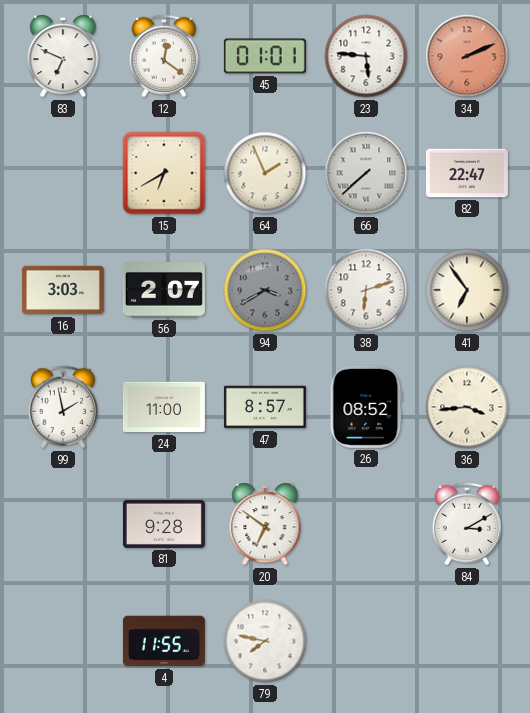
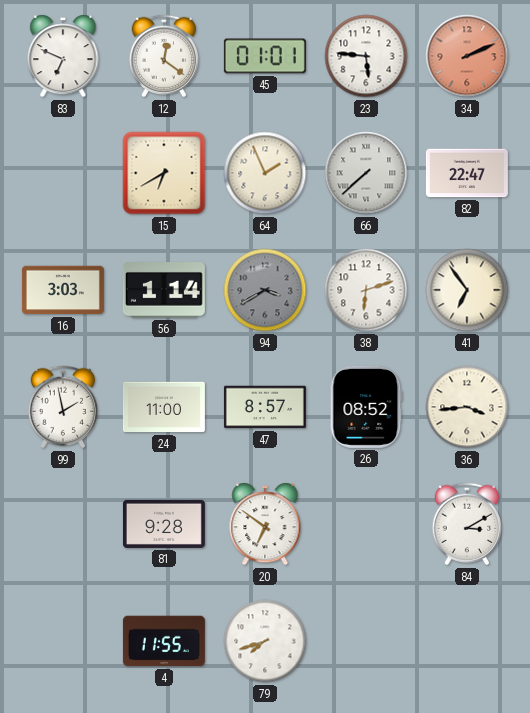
56: 2:07 -> 1:14 (164, 290)
79: 7:47 -> 7:42 (265, 641)
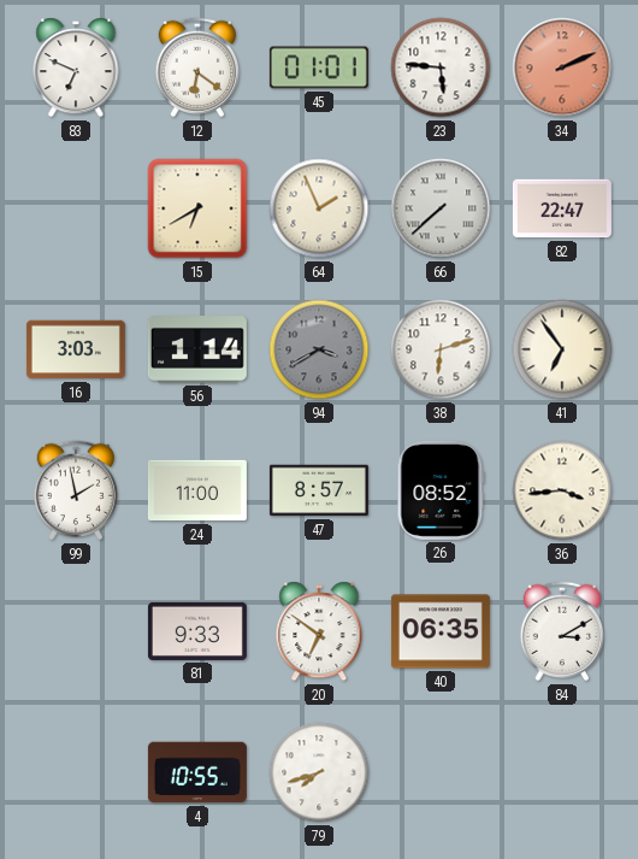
12: 12:21 -> 6:21 (197, 67)
81: 9:28 -> 9:33 (197, 631)
40: none -> 06:35 (441, 631)
4: 11:55 -> 10:55 (197, 772)
